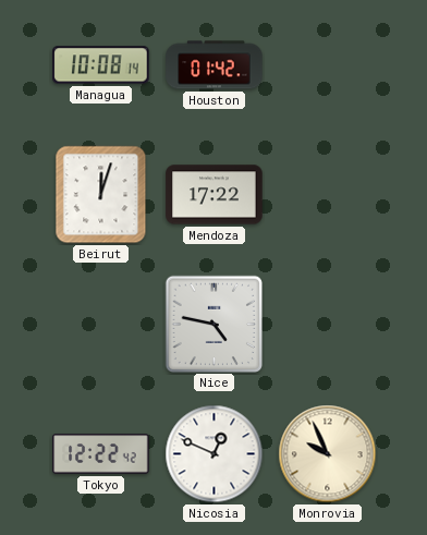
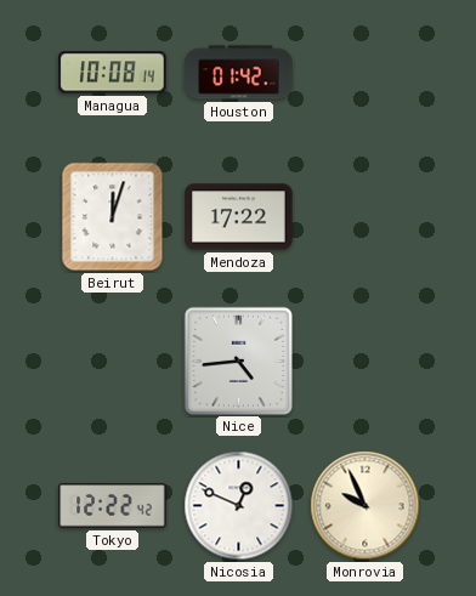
Nice: 4:47 -> 4:44 (238, 361)
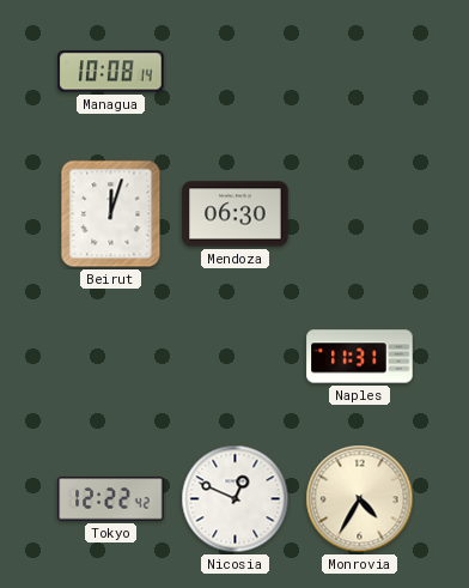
Houston: 01:42 -> none (239, 73)
Mendoza: 17:22 -> 06:30 (236, 214)
Nice: 4:44 -> none (238, 361)
Naples: none -> 11:31 (360, 357)
Monrovia: 9:56 -> 4:35 (360, 499)
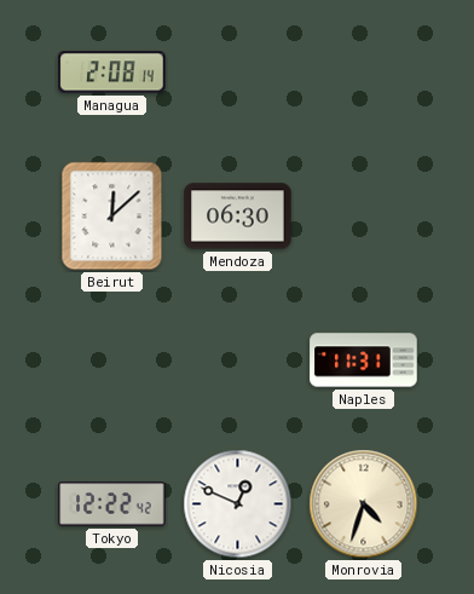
Managua: 10:08 -> 2:08 (112, 73)
Beirut: 12:03 -> 12:08 (112, 217)
Monrovia: 4:35 -> 4:33 (364, 504)
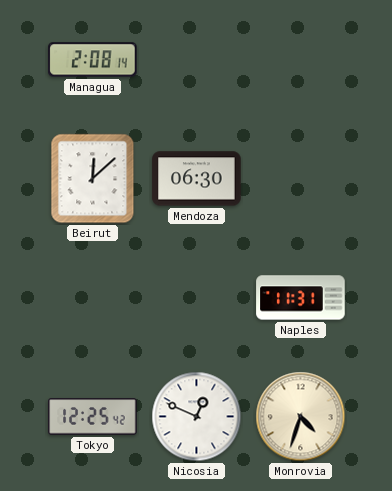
Tokyo: 12:22 -> 12:25 (93, 417)
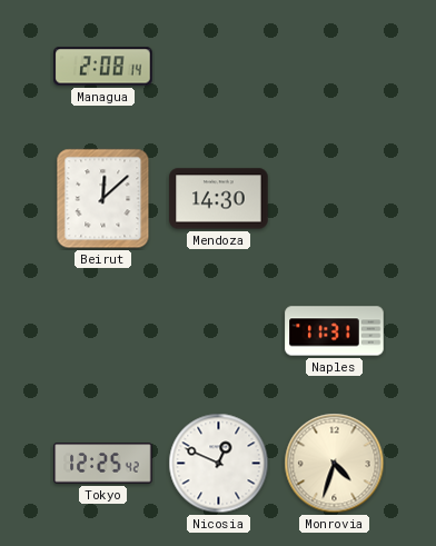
Mendoza: 06:30 -> 14:30 (219, 199)
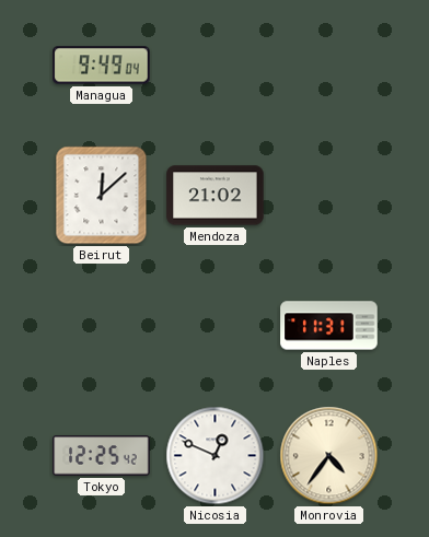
Managua: 2:08 -> 9:49 (102, 66)
Mendoza: 14:30 -> 21:02 (216, 196)
Monrovia: 4:33 -> 4:36 (329, 456)
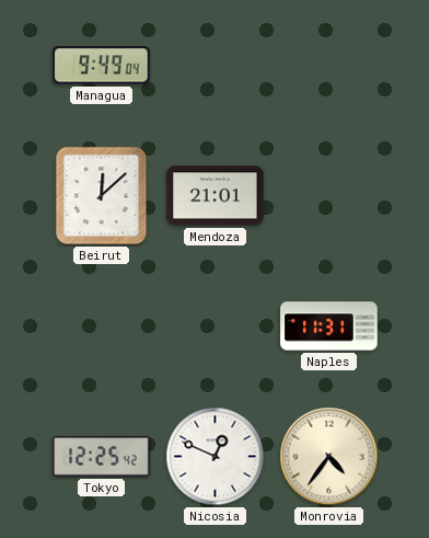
Mendoza: 21:02 -> 21:01 (216, 196)
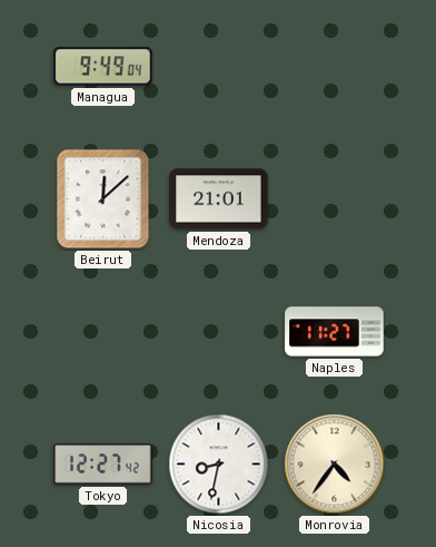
Naples: 11:31 -> 11:27 (335, 332)
Tokyo: 12:25 -> 12:27 (103, 465)
Nicosia: 12:49 -> 8:32 (219, 465)
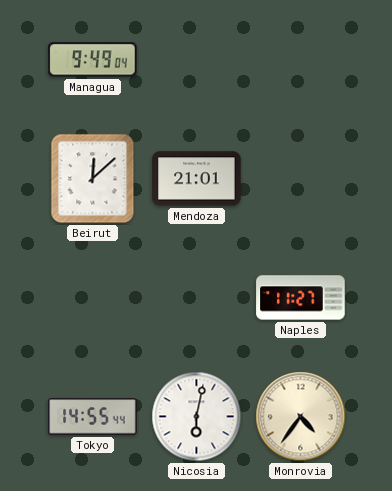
Tokyo: 12:27 -> 14:55 (93, 417)
Nicosia: 8:32 -> 6:02 (197, 417)
